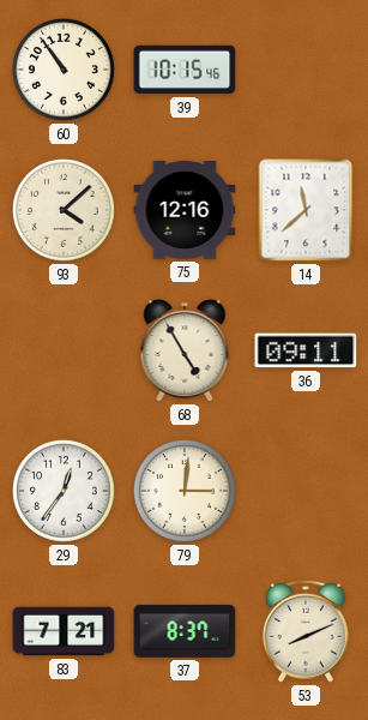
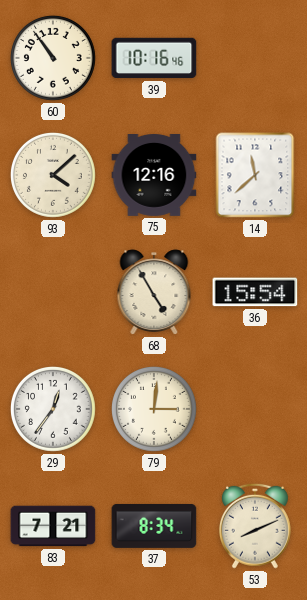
39: 10:15 -> 10:16 (154, 58)
36: 09:11 -> 15:54 (255, 292)
37: 8:37 -> 8:34 (154, 526)
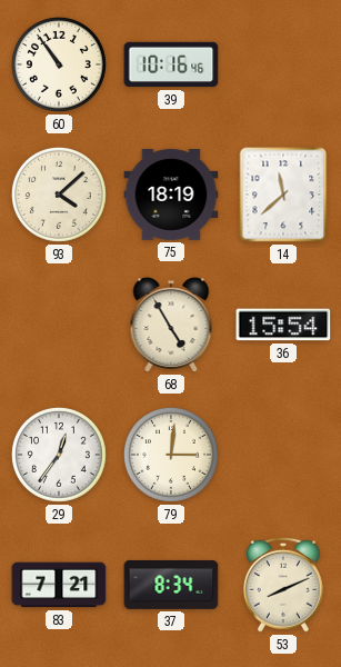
75: 12:16 -> 18:19 (171, 196)
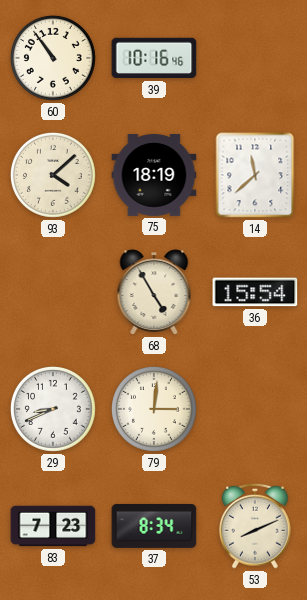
29: 12:36 -> 8:41 (53, 409)
83: 7:21 -> 7:23 (53, 526)
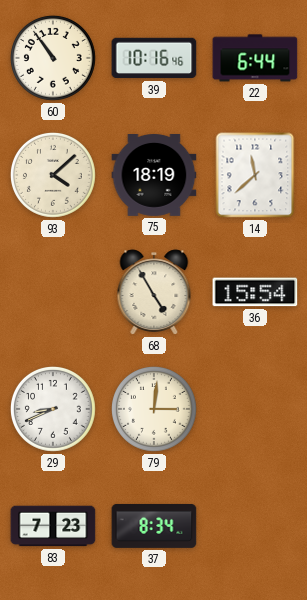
22: none -> 6:44 (255, 58)
53: 8:11 -> none (255, 526)
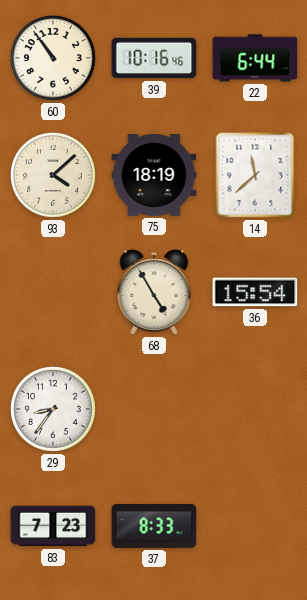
29: 8:41 -> 8:36 (53, 409)
79: 3:01 -> none (154, 409)
37: 8:34 -> 8:33 (154, 526)
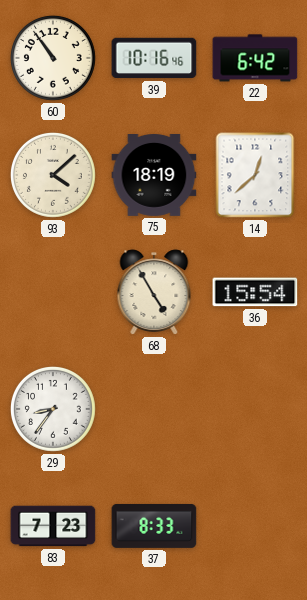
22: 6:44 -> 6:42 (255, 58)
14: 11:38 -> 12:38 (255, 175)
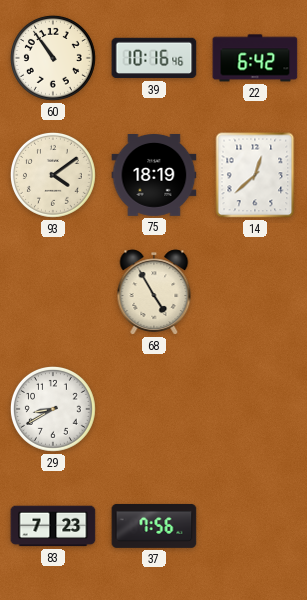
93: 4:08 -> 4:09 (53, 175)
36: 15:54 -> none (255, 292)
29: 8:36 -> 8:40 (53, 409)
37: 8:33 -> 7:56 (154, 526)
